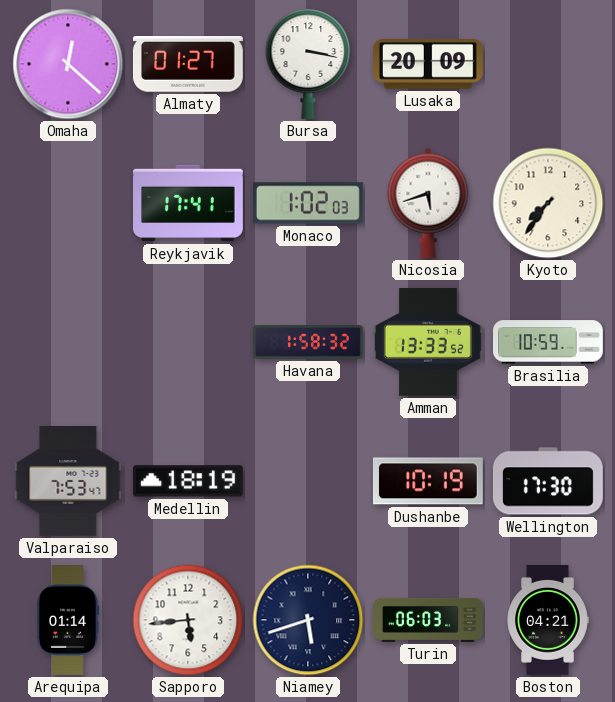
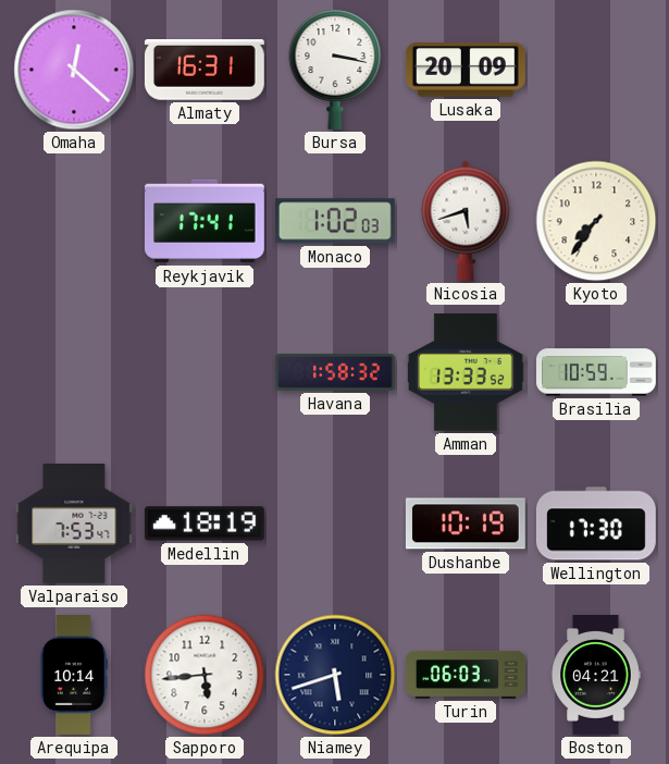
Almaty: 01:27 -> 16:31 (205, 70)
Arequipa: 01:14 -> 10:14 (74, 676)
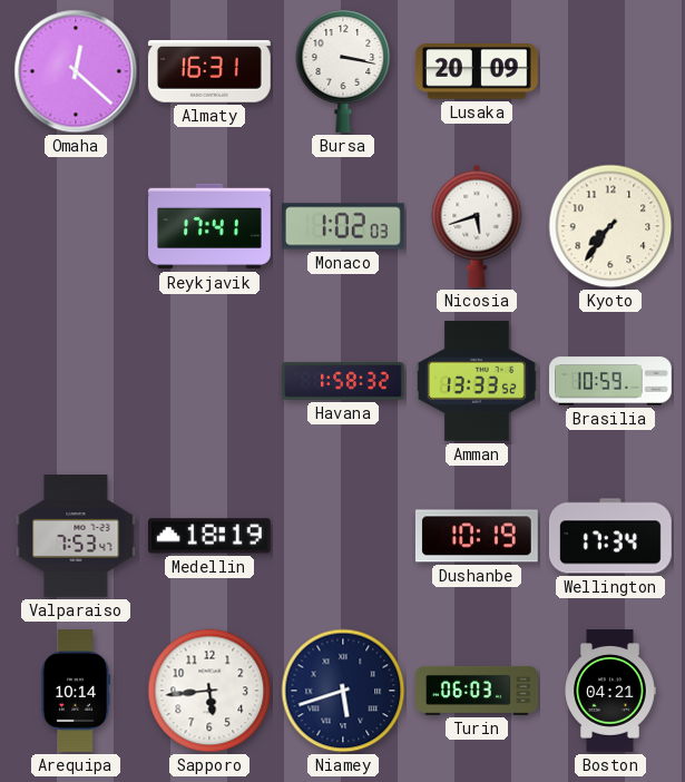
Wellington: 17:30 -> 17:34 (610, 536)
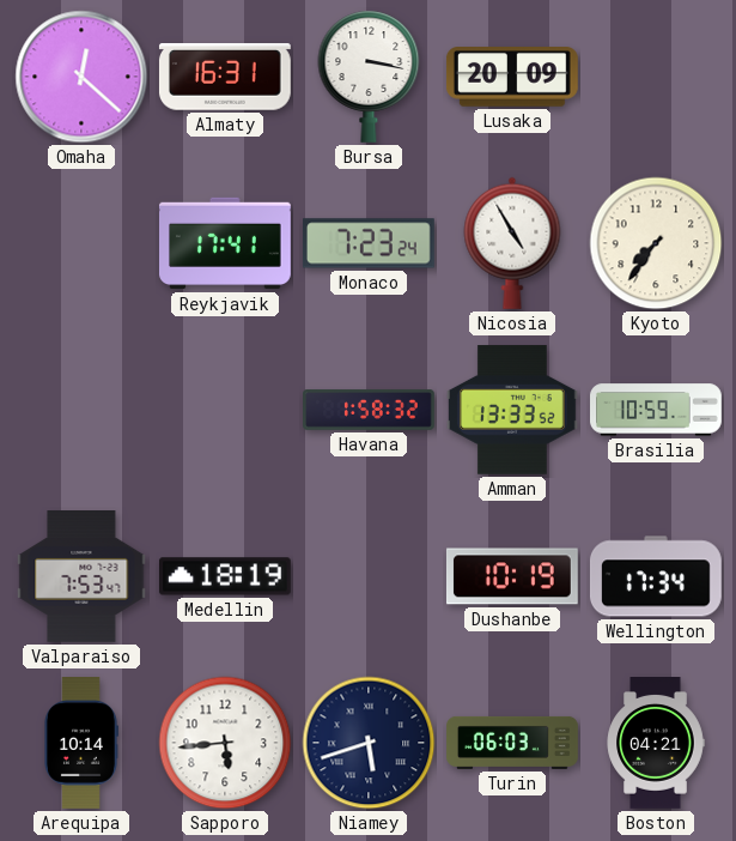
Monaco: 1:02 -> 7:23 (369, 243)
Nicosia: 5:42 -> 4:55 (512, 243)
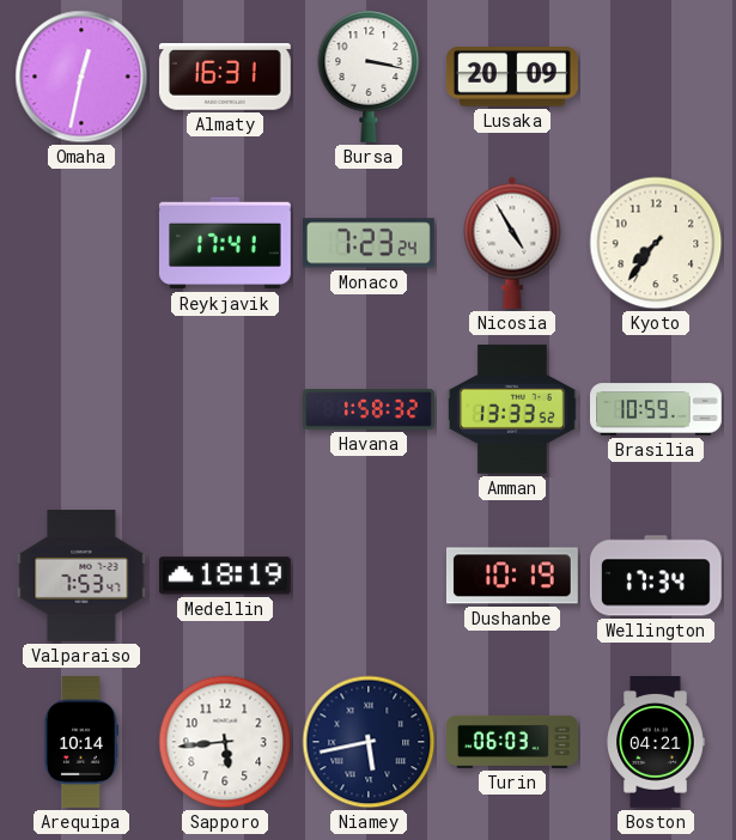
Omaha: 12:22 -> 12:32 (81, 77)
Niamey: 5:42 -> 5:43 (369, 742)
